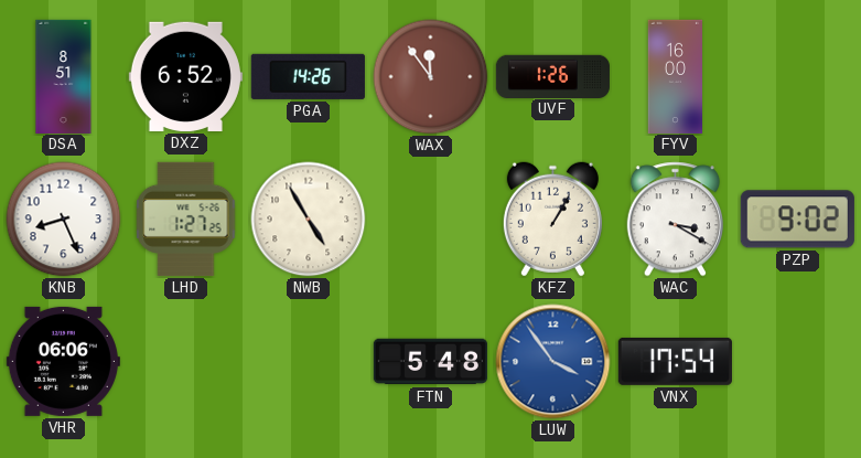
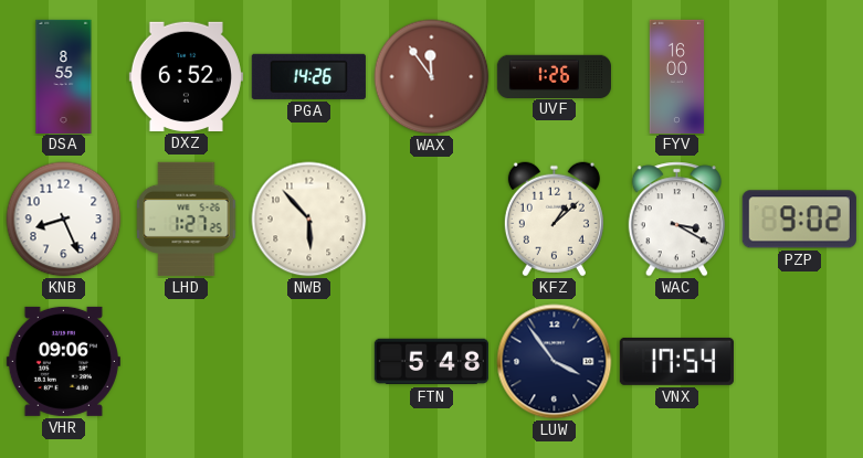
DSA: 8:51 -> 8:55 (64, 76)
NWB: 4:55 -> 5:53 (309, 220)
KFZ: 1:05 -> 1:08 (554, 220)
VHR: 06:06 -> 09:06 (63, 361)
LUW dial: blue -> navy (555, 362)
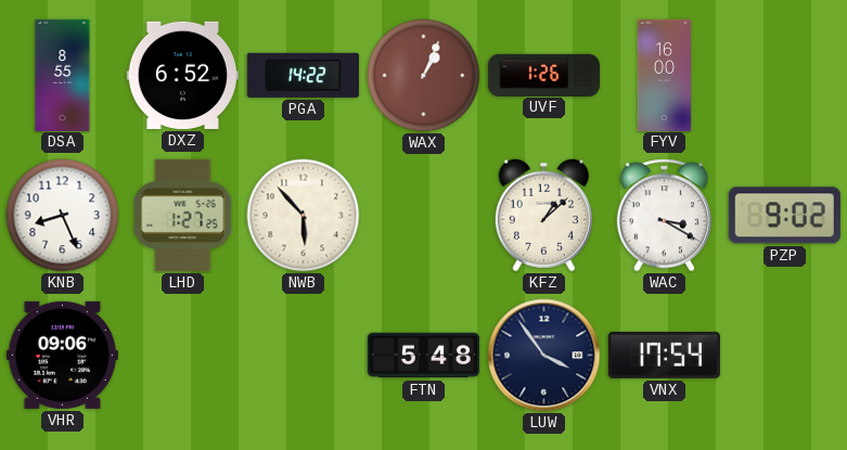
PGA: 14:26 -> 14:22 (303, 75)
WAX: 11:54 -> 1:04 (424, 76)
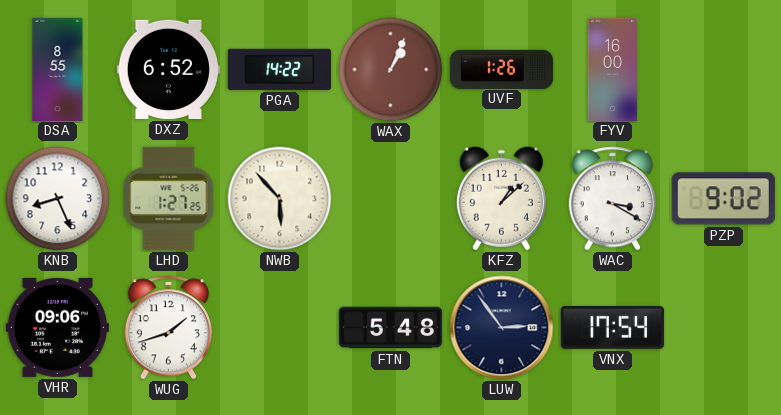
WUG: none -> 1:42 (168, 328)
LUW: 3:54 -> 2:54 (502, 328)
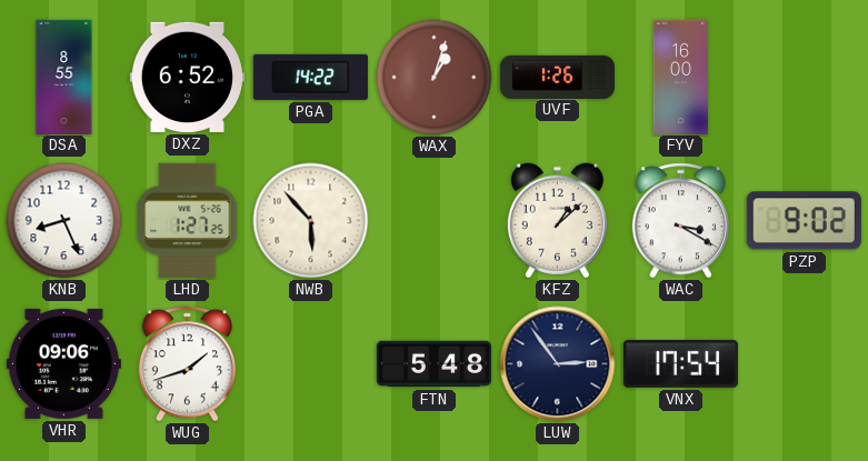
WAX: 1:04 -> 1:03 (435, 78)
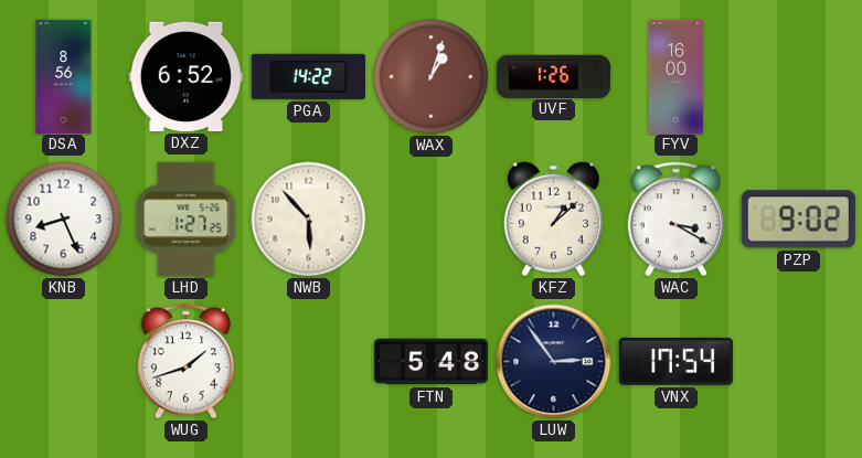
DSA: 8:55 -> 8:56 (64, 76)
VHR: 09:06 -> none (63, 363)
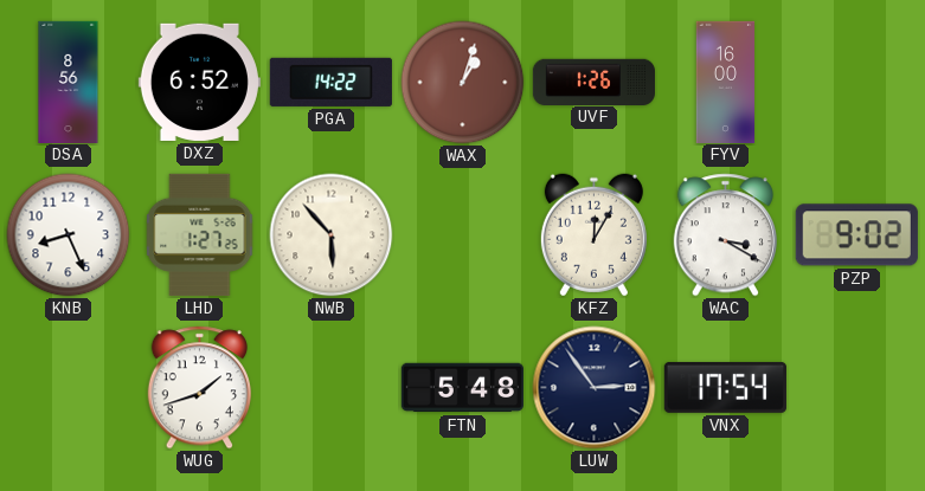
KFZ: 1:08 -> 12:05 (593, 235)
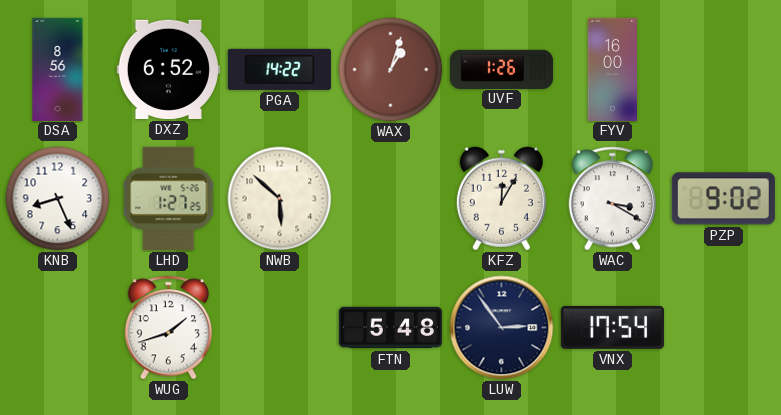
NWB: 5:53 -> 5:52 (280, 199)
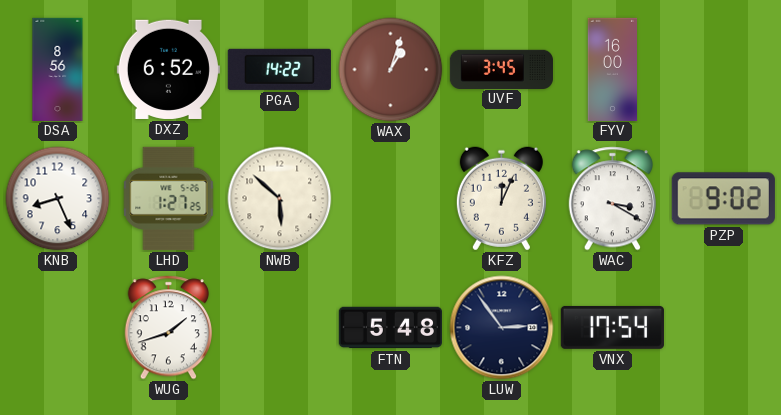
UVF: 1:26 -> 3:45 (501, 69)
KFZ: 12:05 -> 12:04 (501, 199)
